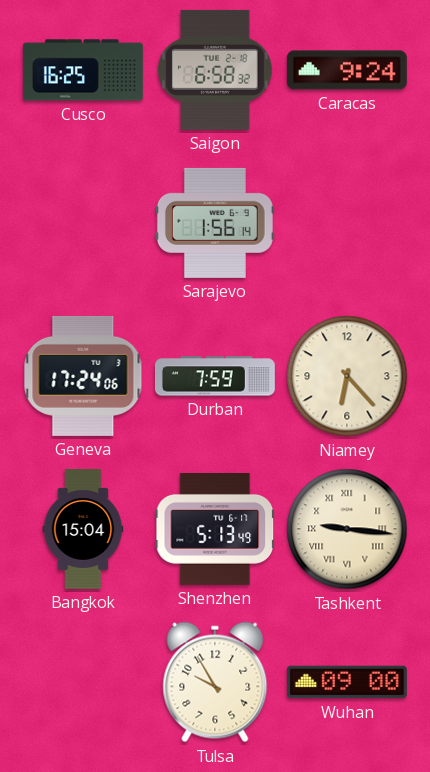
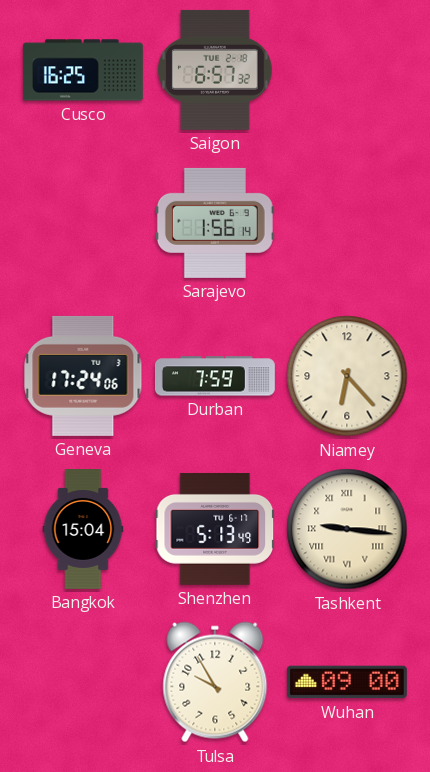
Saigon: 6:58 -> 6:57 (215, 70)
Caracas: 9:24 -> none (347, 70)
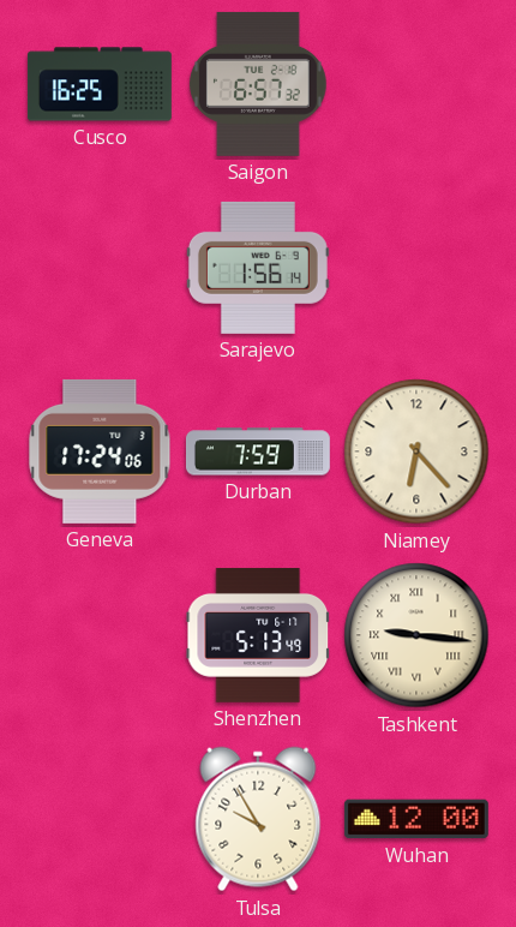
Bangkok: 15:04 -> none (83, 530)
Wuhan: 09:00 -> 12:00 (416, 819)
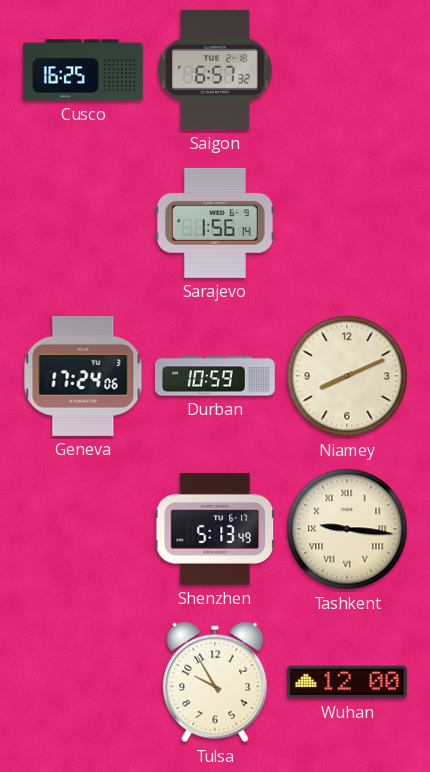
Durban: 7:59 -> 10:59 (215, 376)
Niamey: 6:23 -> 8:11 (347, 376)
